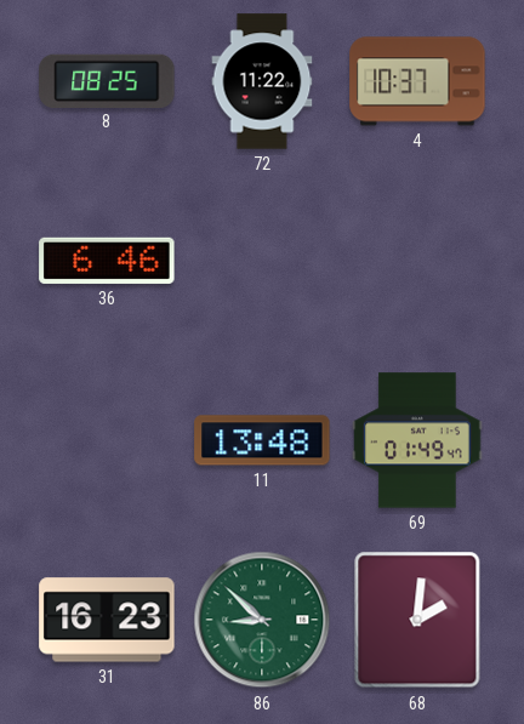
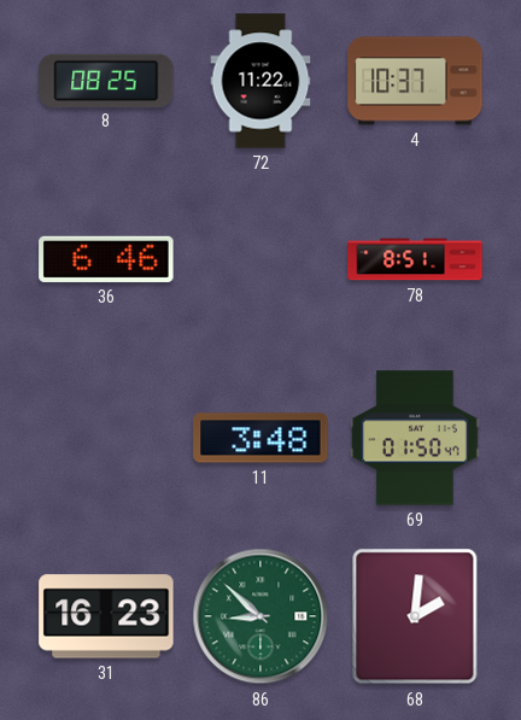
78: none -> 8:51 (415, 259)
11: 13:48 -> 3:48 (260, 438)
69: 01:49 -> 01:50 (415, 438)
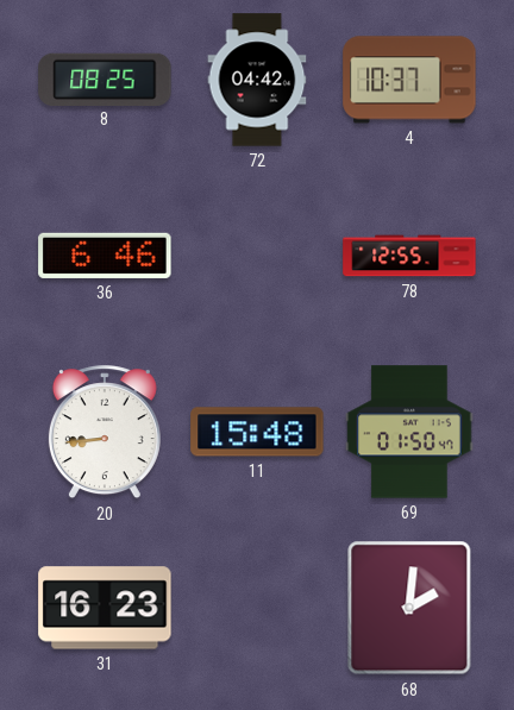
72: 11:22 -> 04:42 (257, 80)
78: 8:51 -> 12:55 (409, 256)
20: none -> 8:44 (105, 433)
11: 3:48 -> 15:48 (257, 432)
86: 8:52 -> none (260, 616)
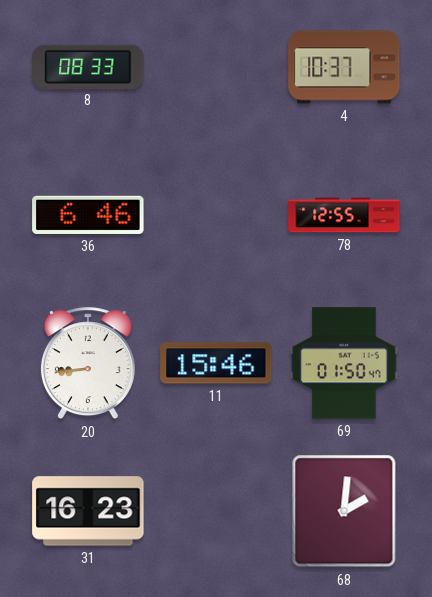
8: 08:25 -> 08:33 (88, 66)
72: 04:42 -> none (257, 80)
11: 15:48 -> 15:46 (216, 363)
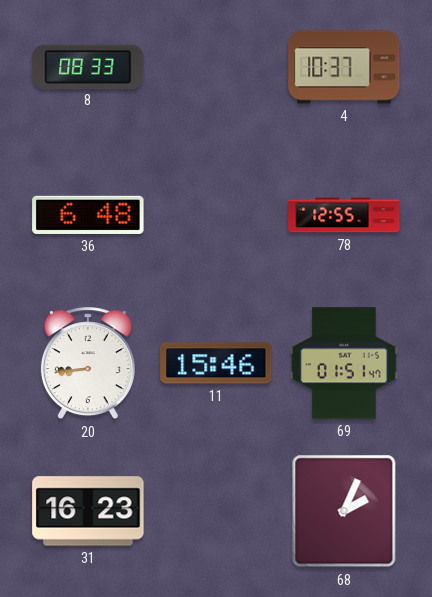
36: 6:46 -> 6:48 (88, 215)
69: 01:50 -> 01:51 (344, 363)
68: 2:01 -> 2:04 (344, 511)
